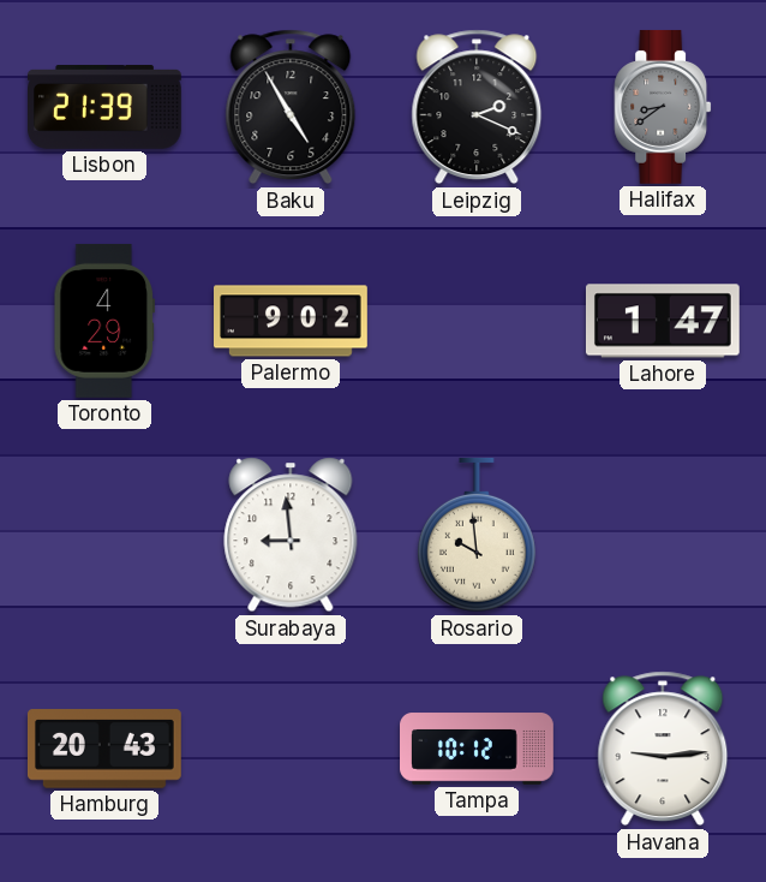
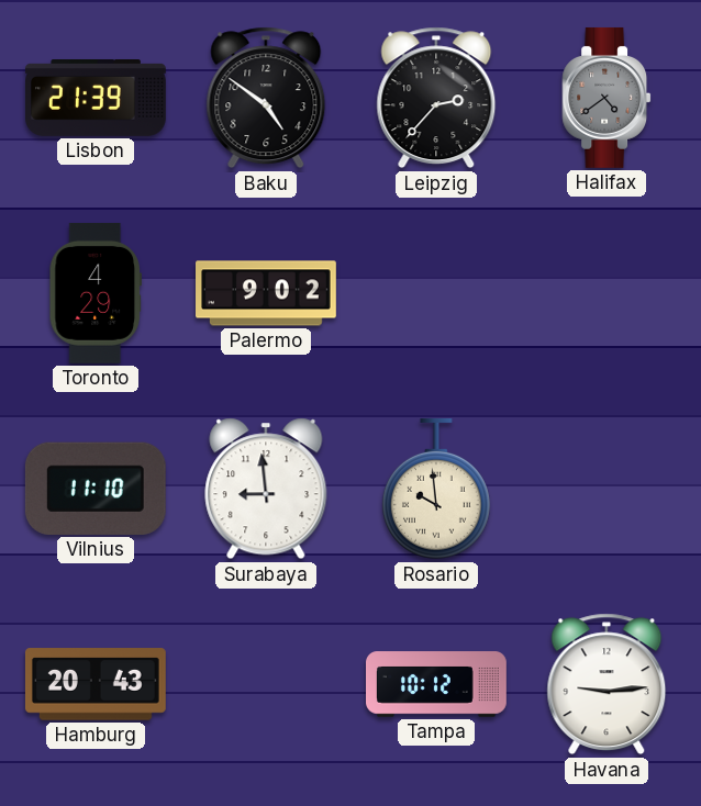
Baku: 4:55 -> 4:51 (266, 98)
Leipzig: 2:19 -> 2:37 (436, 98)
Halifax: 8:39 -> 4:39 (607, 98)
Lahore: 1:47 -> none (663, 321)
Vilnius: none -> 11:10 (96, 489)
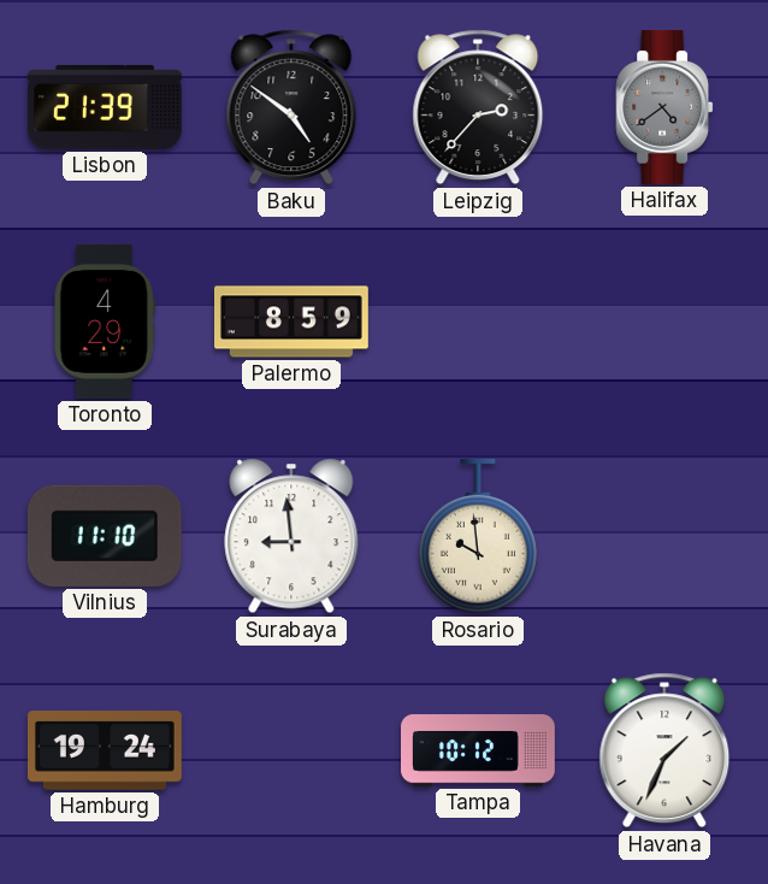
Palermo: 9:02 -> 8:59 (293, 322)
Hamburg: 20:43 -> 19:24 (105, 750)
Havana: 9:14 -> 1:34 (664, 750)
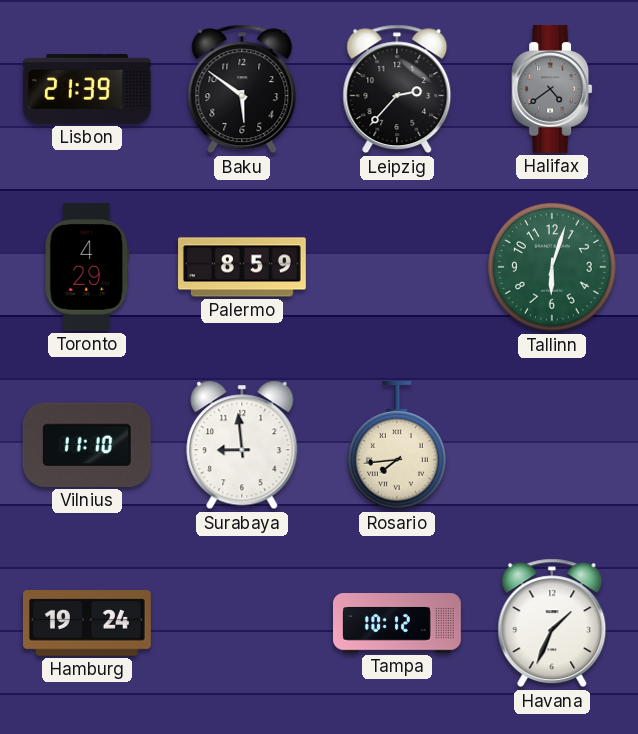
Baku: 4:51 -> 5:51 (242, 89)
Tallinn: none -> 6:03 (553, 268)
Rosario: 9:59 -> 7:44 (397, 445)
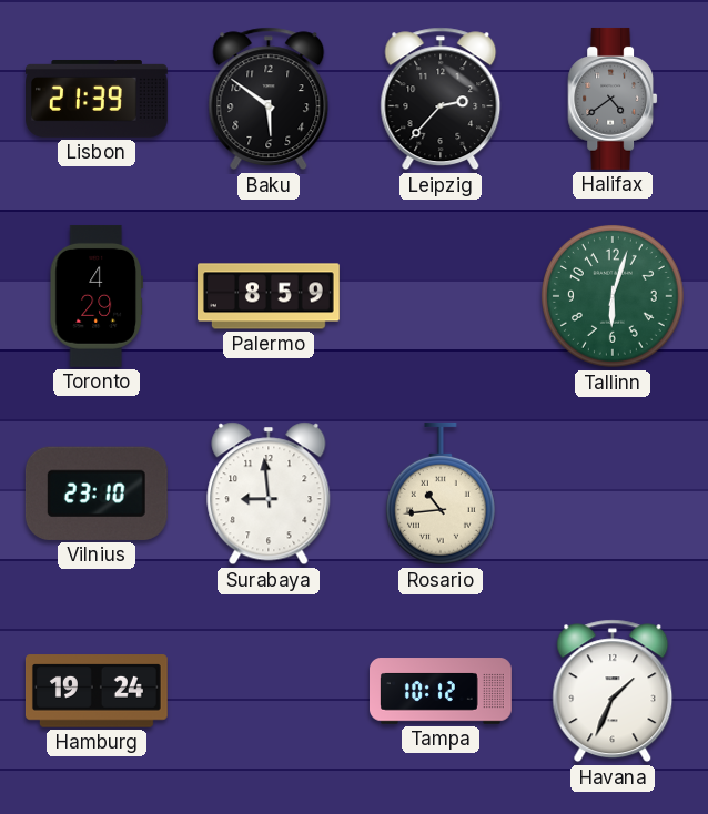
Vilnius: 11:10 -> 23:10 (97, 494)
Rosario: 7:44 -> 10:44 (441, 494)
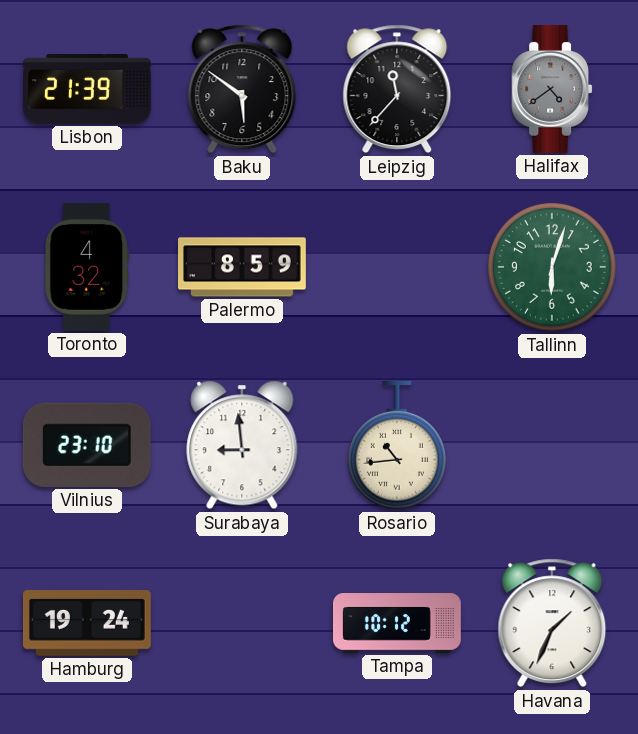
Leipzig: 2:37 -> 11:37 (397, 89)
Toronto: 4:29 -> 4:32 (86, 267)
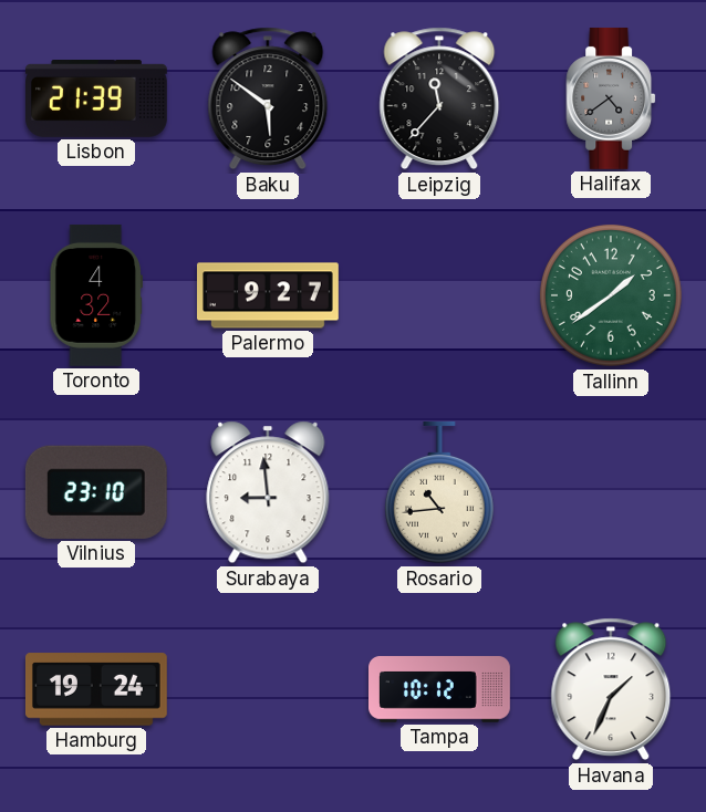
Palermo: 8:59 -> 9:27 (269, 295)
Tallinn: 6:03 -> 1:39 (612, 296)
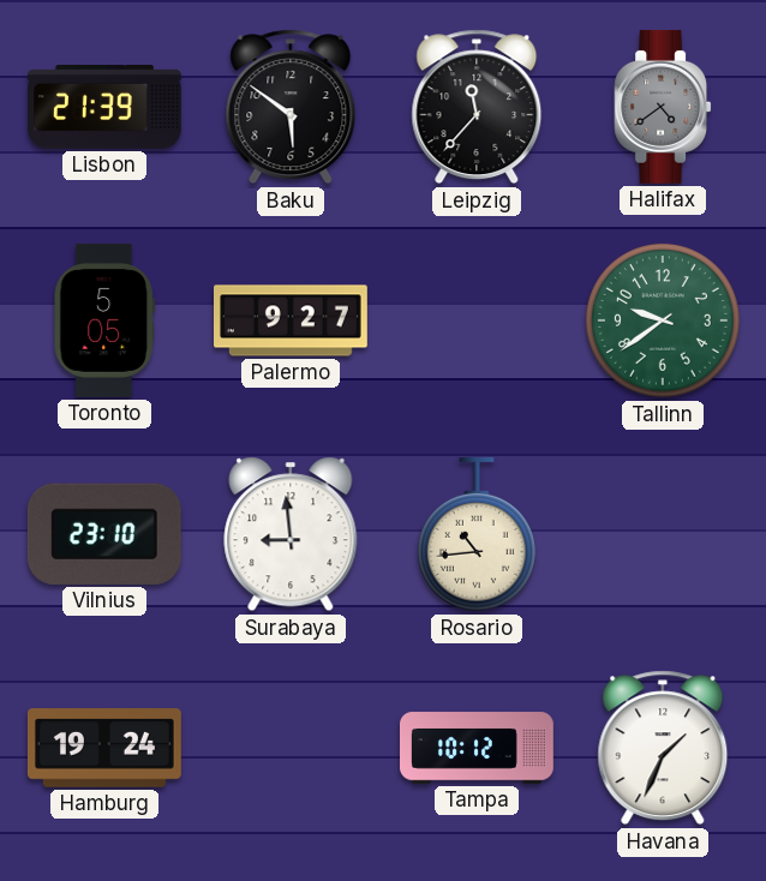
Toronto: 4:32 -> 5:05 (103, 320)
Tallinn: 1:39 -> 9:39 (664, 322)
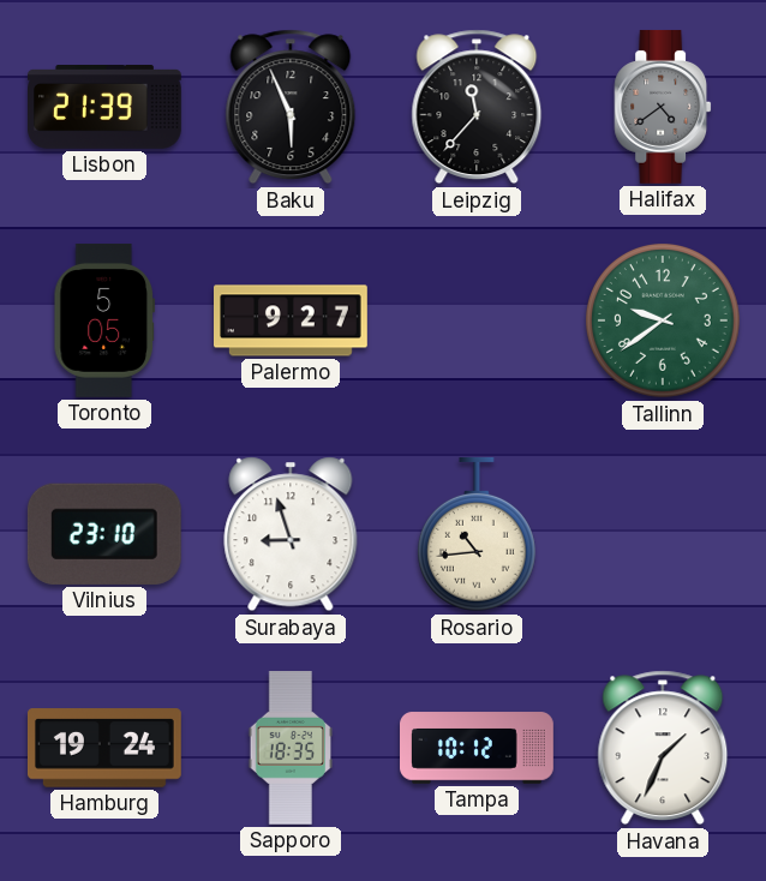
Baku: 5:51 -> 5:56 (291, 107)
Surabaya: 8:59 -> 8:57 (291, 534)
Sapporo: none -> 18:35 (291, 749)
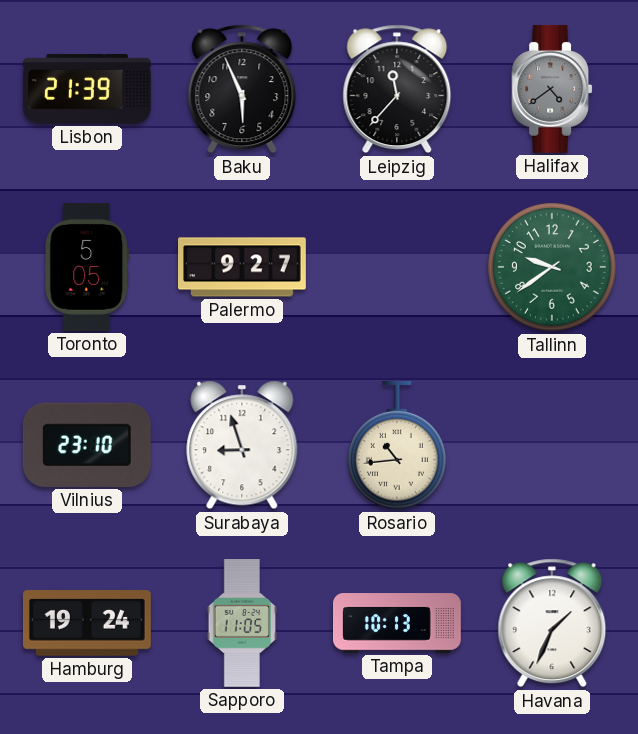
Sapporo: 18:35 -> 11:05 (242, 624)
Tampa: 10:12 -> 10:13 (398, 623)
